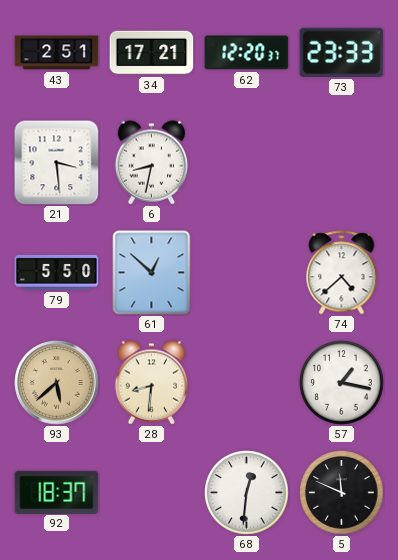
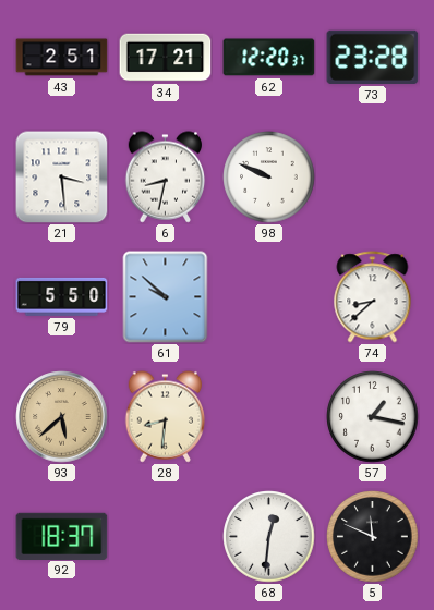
73: 23:33 -> 23:28 (373, 57)
98: none -> 9:49 (269, 178)
61: 12:52 -> 9:52 (166, 297)
74: 4:38 -> 8:38 (373, 297)
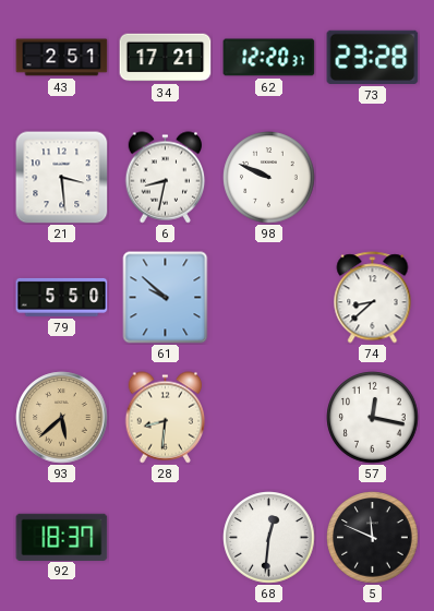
57: 1:17 -> 12:17 (373, 418)
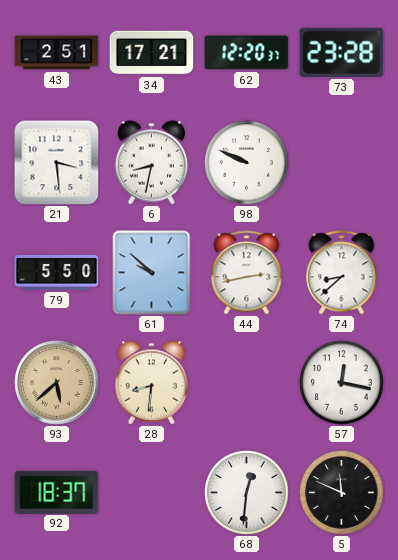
44: none -> 2:43 (247, 273)
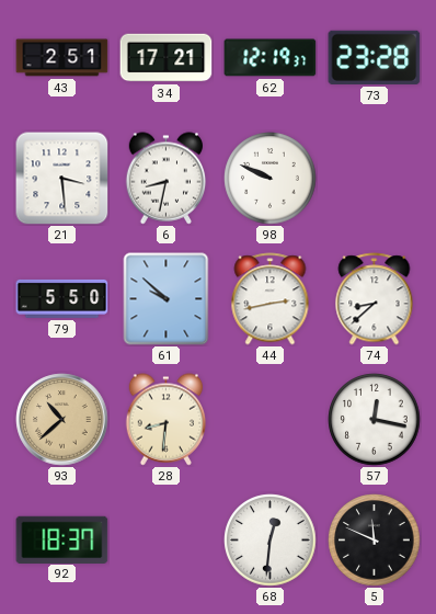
62: 12:20 -> 12:19 (271, 58)
93: 5:38 -> 10:38 (62, 420)
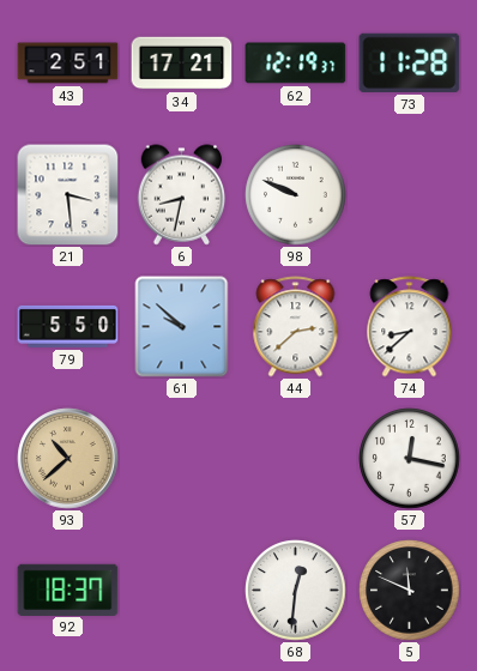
73: 23:28 -> 11:28 (410, 62)
44: 2:43 -> 2:38 (296, 327)
28: 8:31 -> none (167, 420)
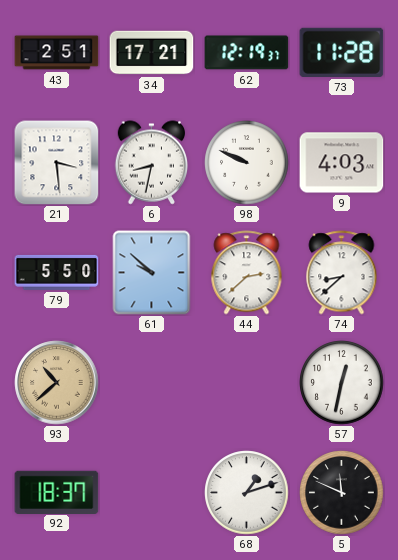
9: none -> 4:03 (342, 163)
57: 12:17 -> 12:32 (342, 383)
68: 12:31 -> 1:12 (247, 493)
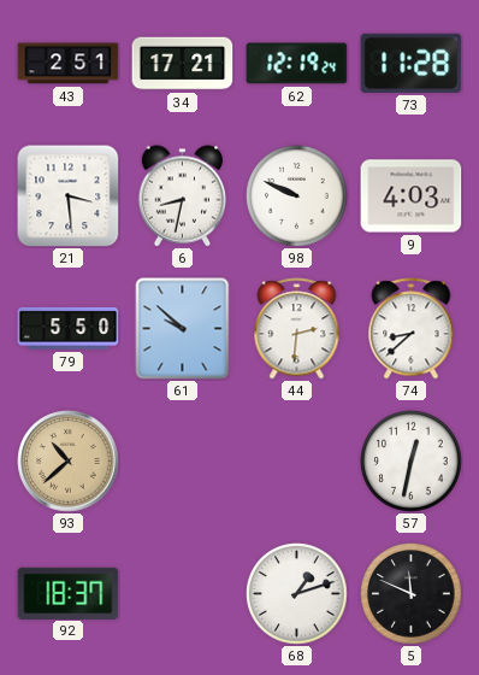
62: 12:19:37 -> 12:19:24 (297, 64)
44: 2:38 -> 2:31 (297, 329)
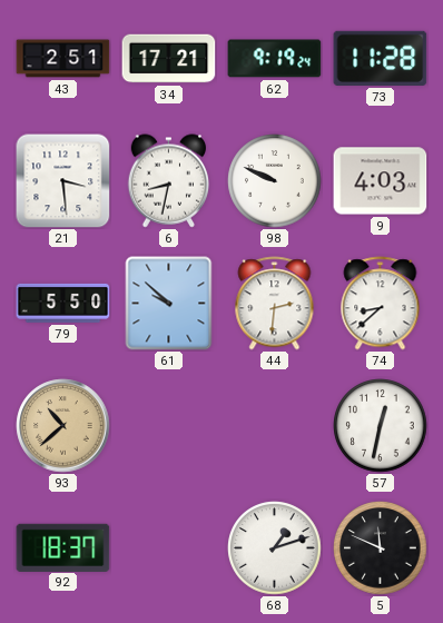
62: 12:19 -> 9:19 (275, 59)
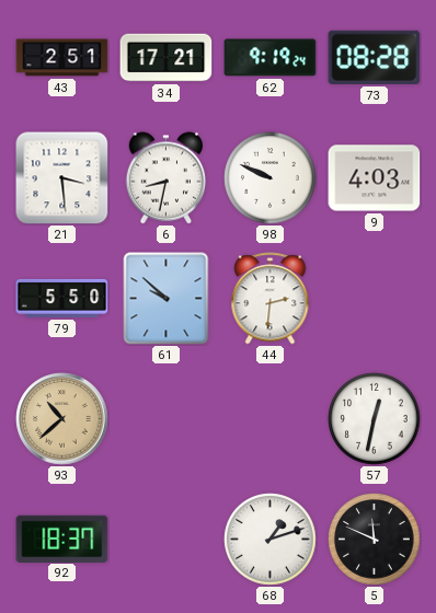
73: 11:28 -> 08:28 (375, 57)
74: 8:38 -> none (381, 304)
